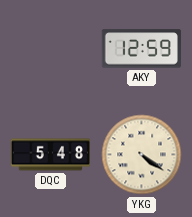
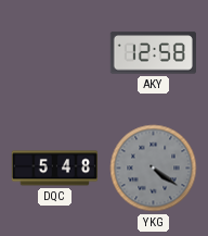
AKY: 12:59 -> 12:58 (153, 53)
YKG dial: cream -> grey (154, 169)
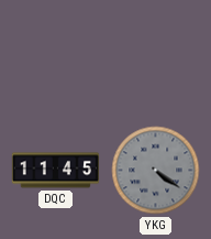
AKY: 12:58 -> none (153, 53)
DQC: 5:48 -> 11:45 (55, 171)
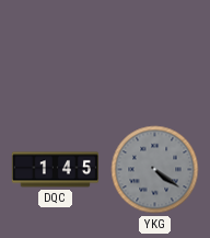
DQC: 11:45 -> 1:45 (55, 170)
